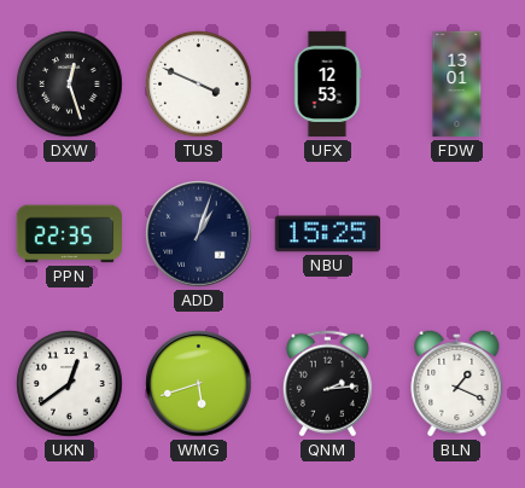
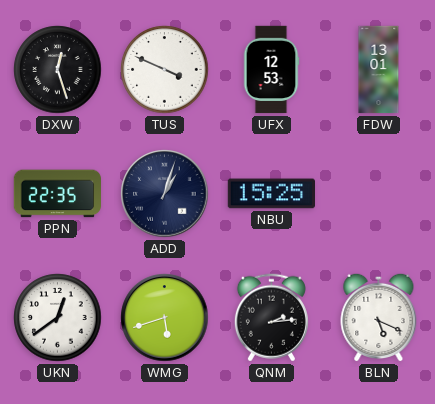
BLN: 1:19 -> 5:19 (379, 317)
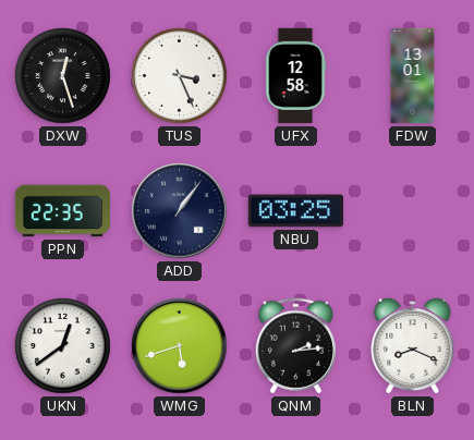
TUS: 3:49 -> 3:26 (180, 76)
UFX: 12:53 -> 12:58 (295, 76)
ADD: 1:03 -> 1:06 (180, 211)
NBU: 15:25 -> 03:25 (295, 211)
BLN: 5:19 -> 8:19 (413, 345)
